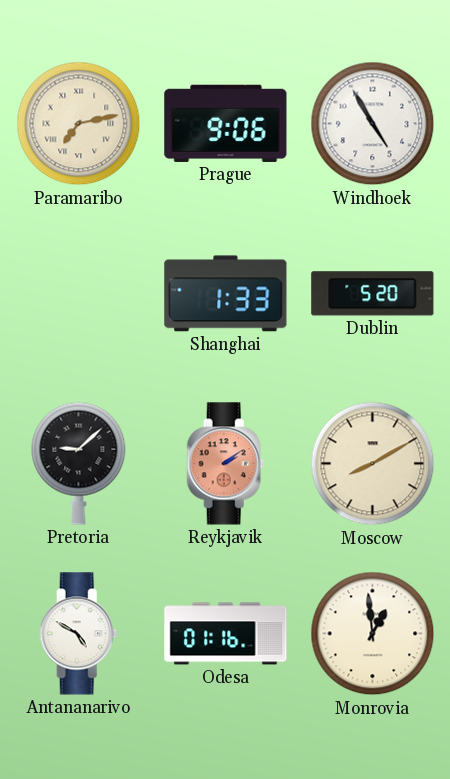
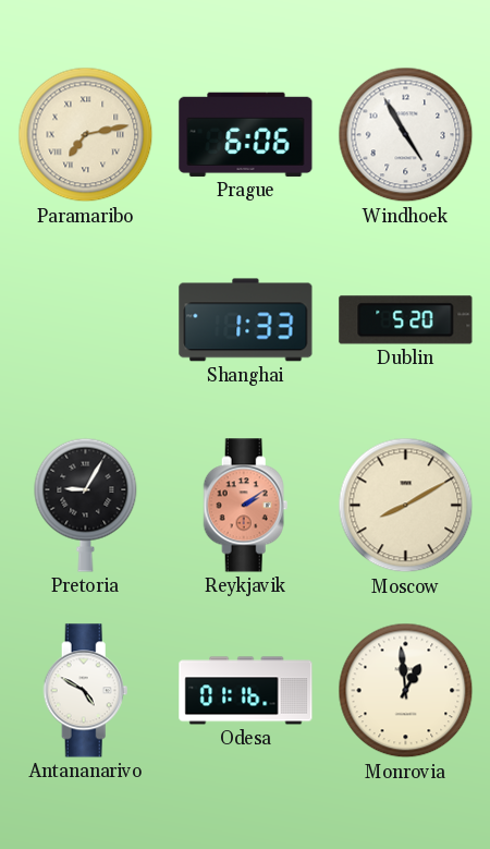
Prague: 9:06 -> 6:06 (246, 134)
Pretoria: 9:08 -> 9:05 (86, 505)
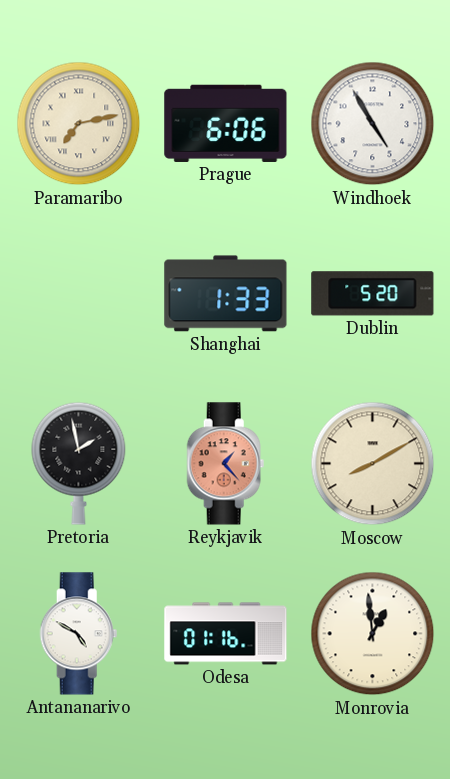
Pretoria: 9:05 -> 1:58 (79, 463)
Reykjavik: 2:09 -> 1:23 (226, 464)
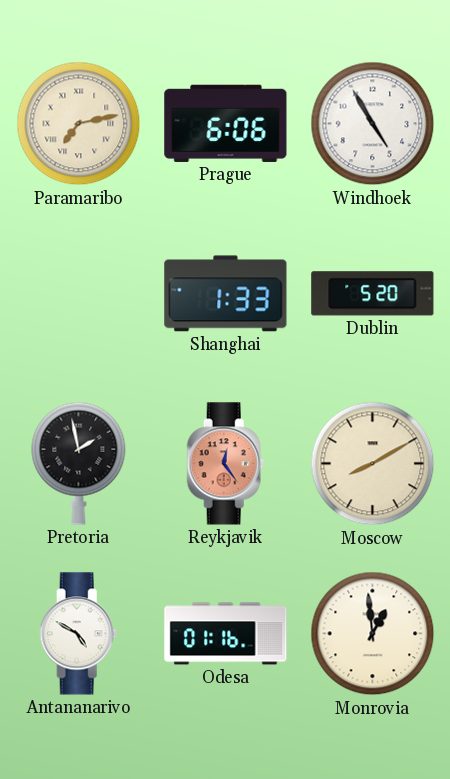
Reykjavik: 1:23 -> 12:24 (226, 464)
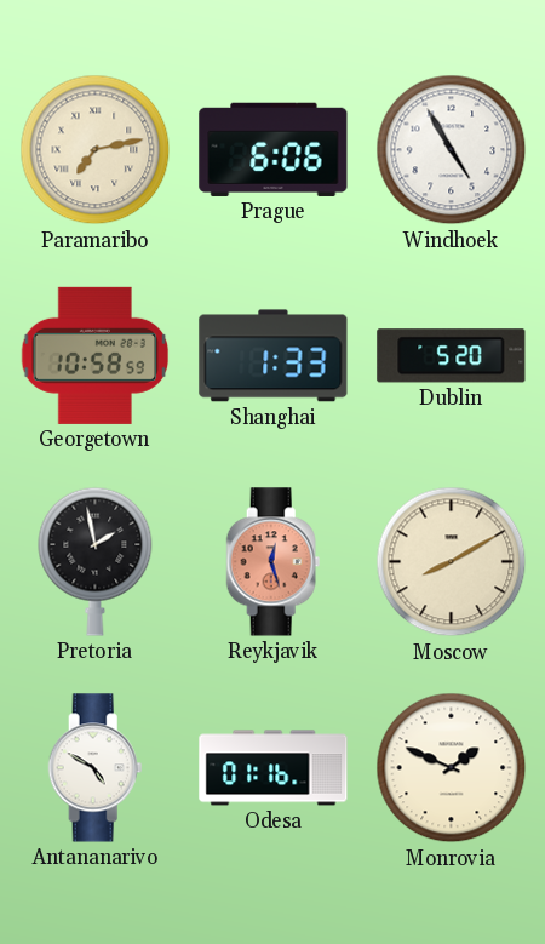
Georgetown: none -> 10:58 (96, 355)
Reykjavik: 12:24 -> 12:27 (274, 562)
Monrovia: 12:59 -> 1:49 (452, 768)
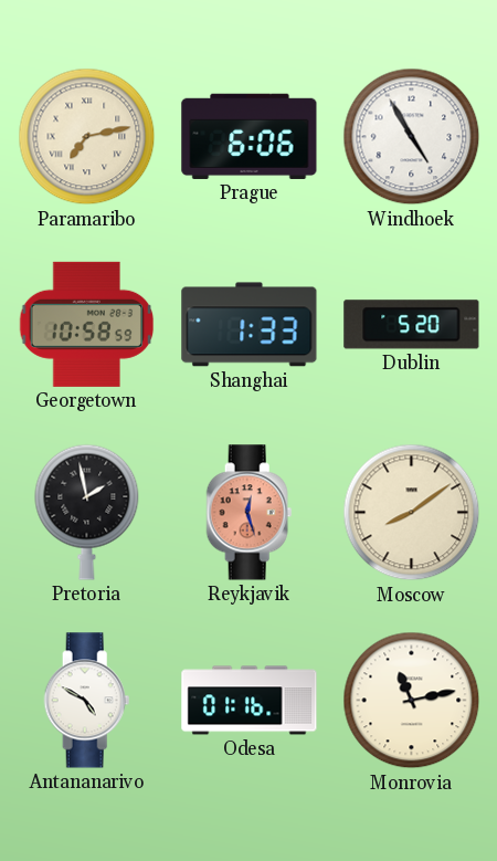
Moscow: 8:10 -> 8:09 (412, 513)
Monrovia: 1:49 -> 11:13 (412, 701)
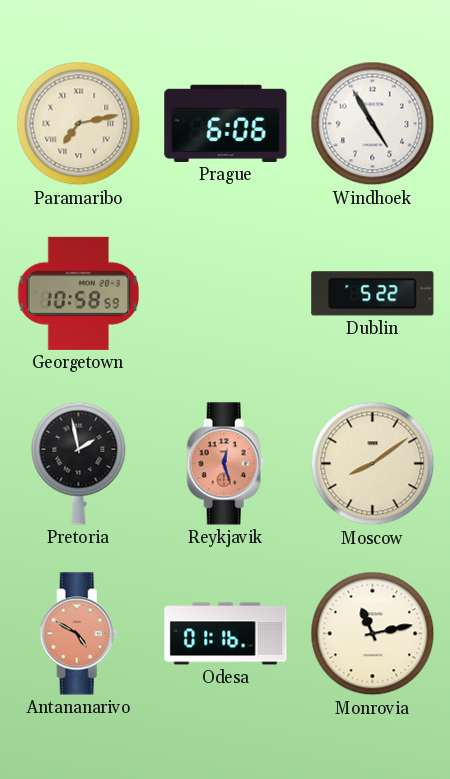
Shanghai: 1:33 -> none (250, 325)
Dublin: 5:20 -> 5:22 (373, 294)
Antananarivo dial: white -> salmon (79, 634)
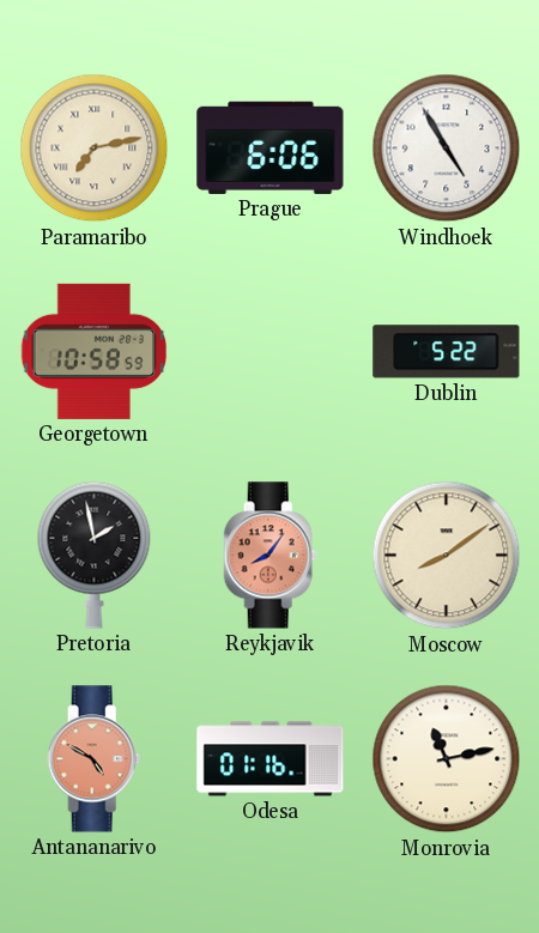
Reykjavik: 12:27 -> 8:06 (271, 556)
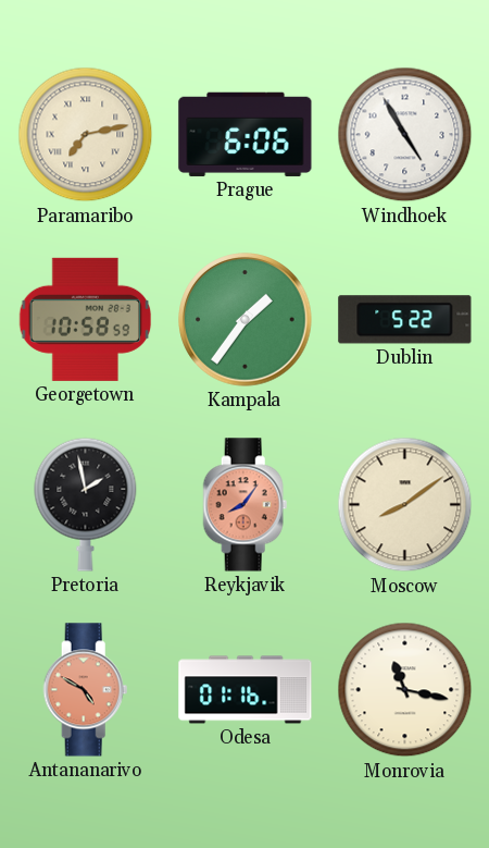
Kampala: none -> 1:36 (246, 320)
Monrovia: 11:13 -> 11:17 (405, 690)
